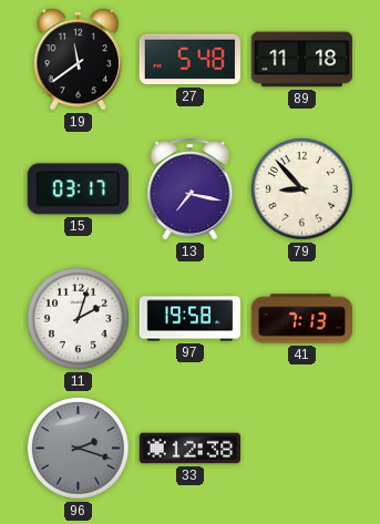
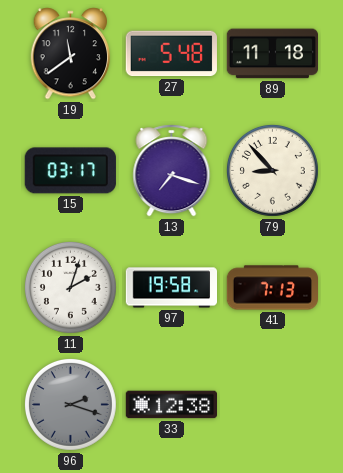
13: 7:17 -> 7:18 (172, 171)
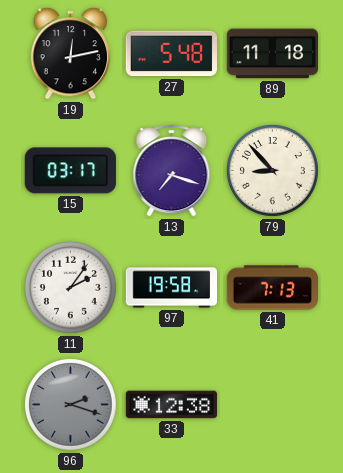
19: 11:39 -> 12:13 (71, 54)
11: 2:03 -> 2:06 (70, 287)
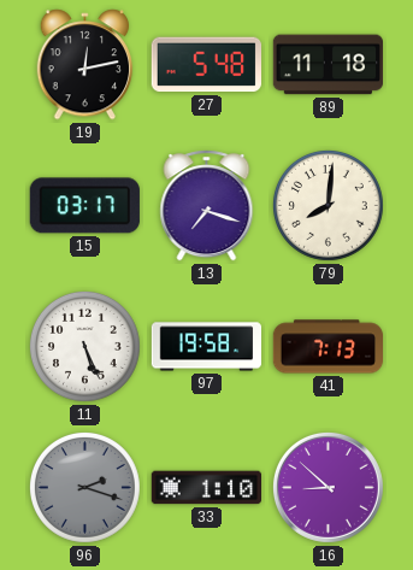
79: 8:53 -> 8:01 (328, 205)
11: 2:06 -> 5:26 (84, 346)
33: 12:38 -> 1:10 (206, 488)
16: none -> 8:52 (328, 487)
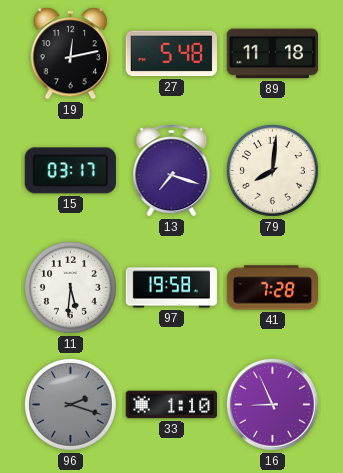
11: 5:26 -> 5:31 (70, 287)
41: 7:13 -> 7:28 (273, 288)
16: 8:52 -> 8:56 (272, 404)
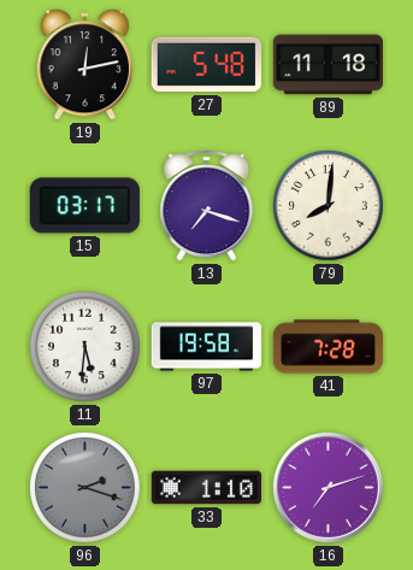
16: 8:56 -> 7:12 (328, 487)
